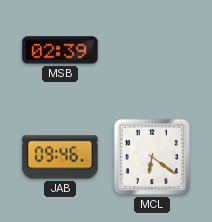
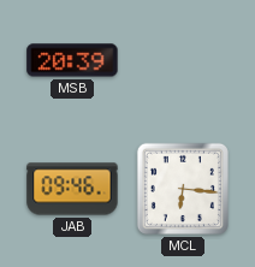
MSB: 02:39 -> 20:39 (72, 60)
MCL: 6:21 -> 6:16 (183, 189)
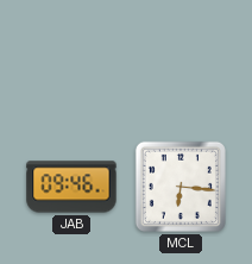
MSB: 20:39 -> none (72, 60)
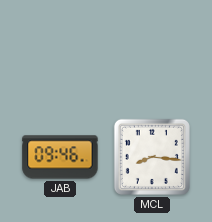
MCL: 6:16 -> 8:16 (152, 157)
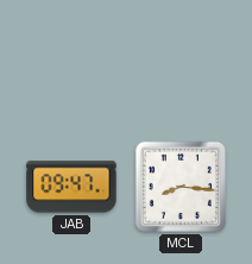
JAB: 09:46 -> 09:47 (71, 187)
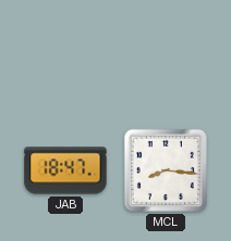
JAB: 09:47 -> 18:47 (65, 170)
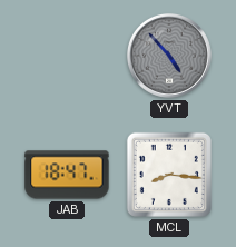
YVT: none -> 4:53 (169, 56)
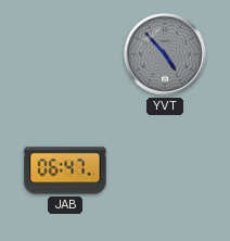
JAB: 18:47 -> 06:47 (65, 170)
MCL: 8:16 -> none (169, 175)
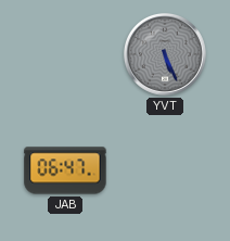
YVT: 4:53 -> 5:26 (165, 54)
